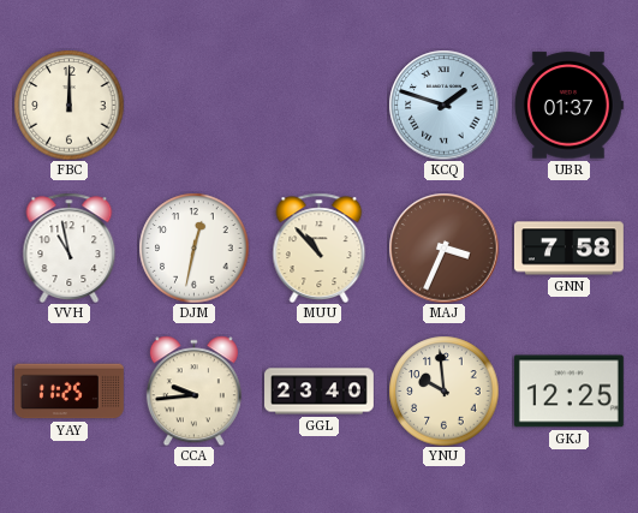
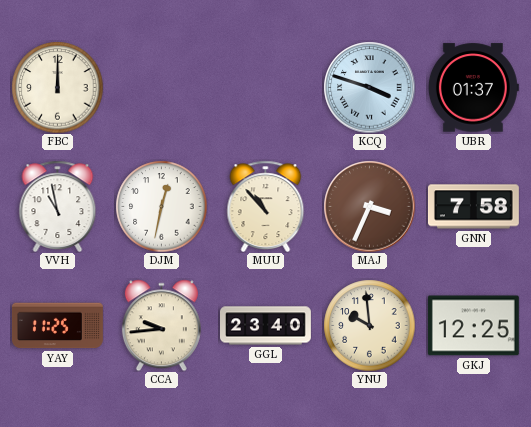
KCQ: 1:48 -> 3:48 (369, 87)
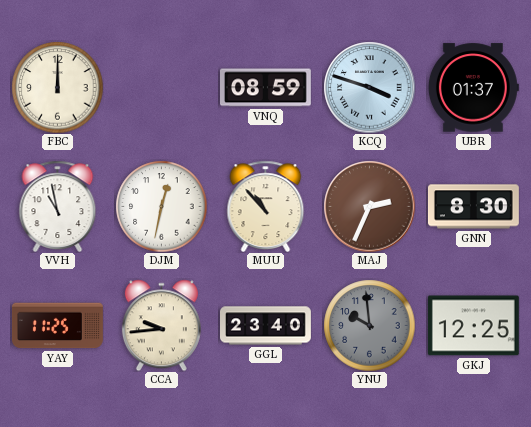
VNQ: none -> 08:59 (266, 88)
MAJ: 3:34 -> 2:34 (369, 206)
GNN: 7:58 -> 8:30 (473, 207)
YNU dial: cream -> grey (369, 325)
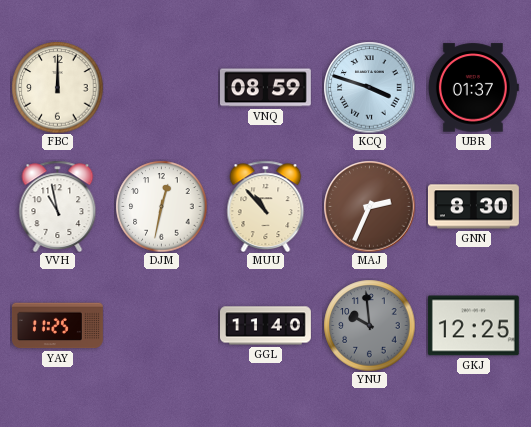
CCA: 9:44 -> none (161, 325)
GGL: 23:40 -> 11:40 (266, 326)
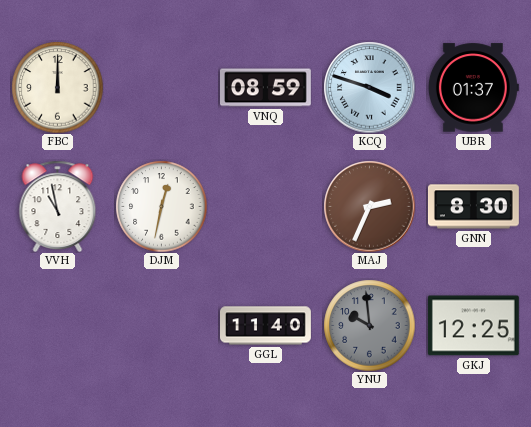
MUU: 10:53 -> none (266, 206)
YAY: 11:25 -> none (57, 326)
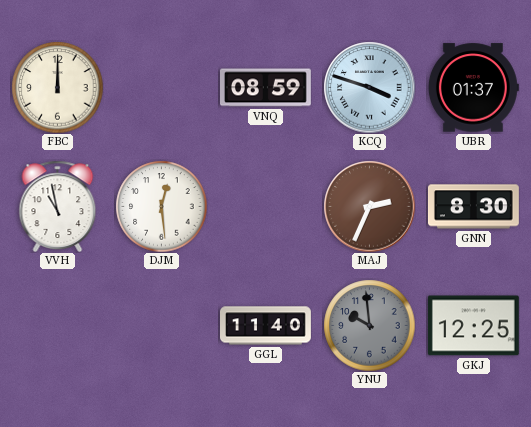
DJM: 12:32 -> 12:29 (161, 206)
